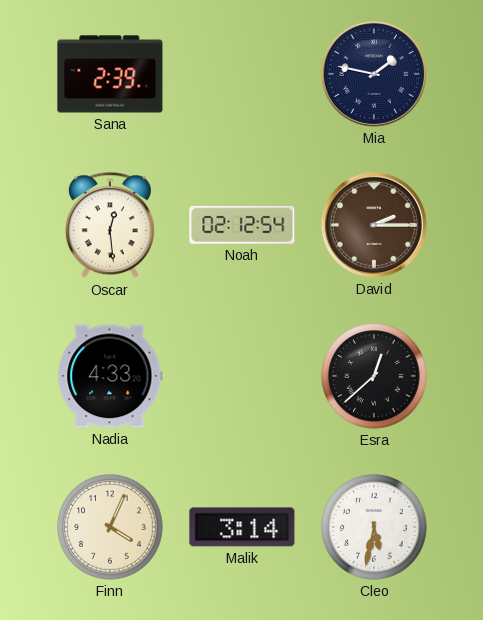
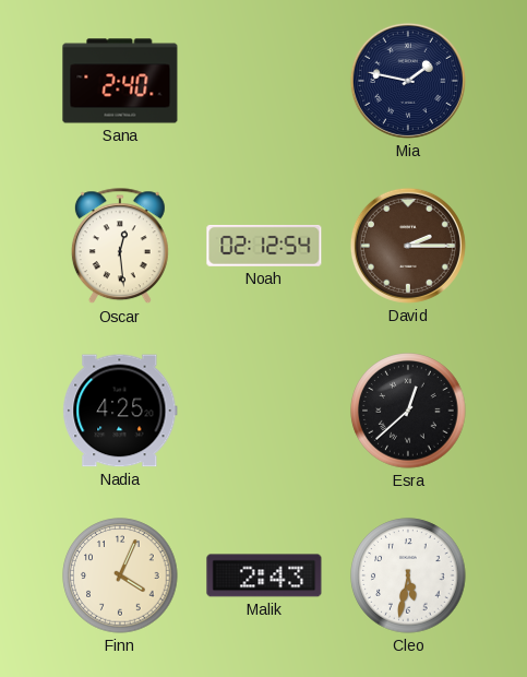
Sana: 2:39 -> 2:40 (120, 81)
Nadia: 4:33 -> 4:25 (120, 411)
Malik: 3:14 -> 2:43 (264, 575)
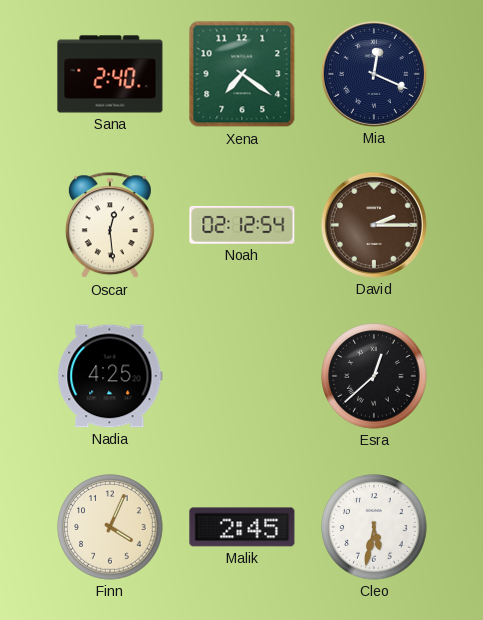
Xena: none -> 7:21 (242, 74)
Mia: 1:47 -> 12:19 (374, 74)
Malik: 2:43 -> 2:45 (242, 527)
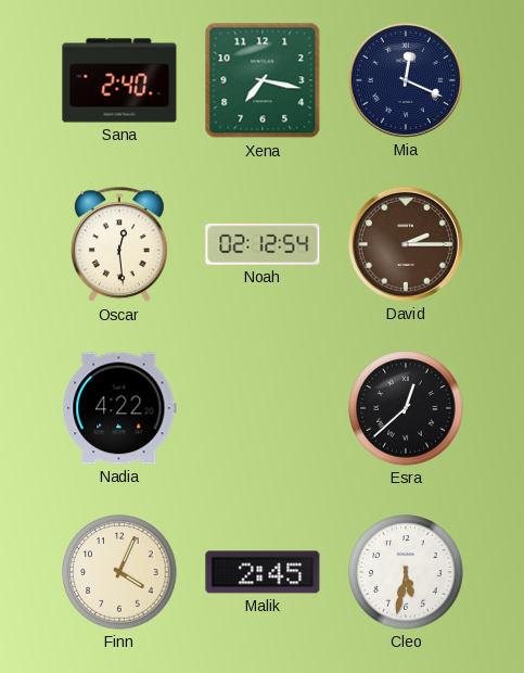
Xena: 7:21 -> 7:17 (263, 80)
Nadia: 4:25 -> 4:22 (119, 408)
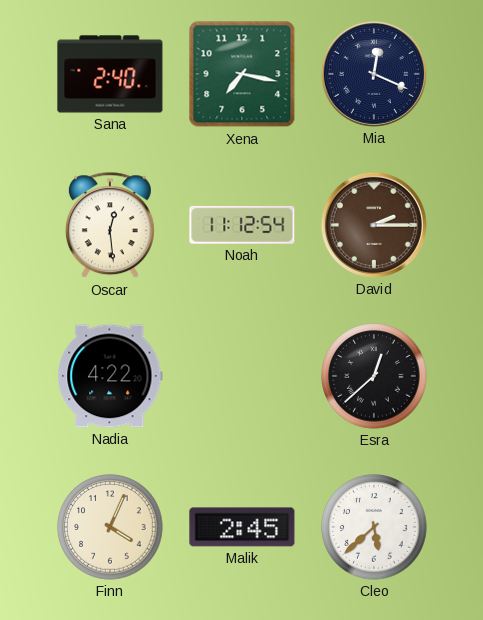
Noah: 02:12 -> 11:12 (242, 225)
Cleo: 5:32 -> 5:38 (374, 527)
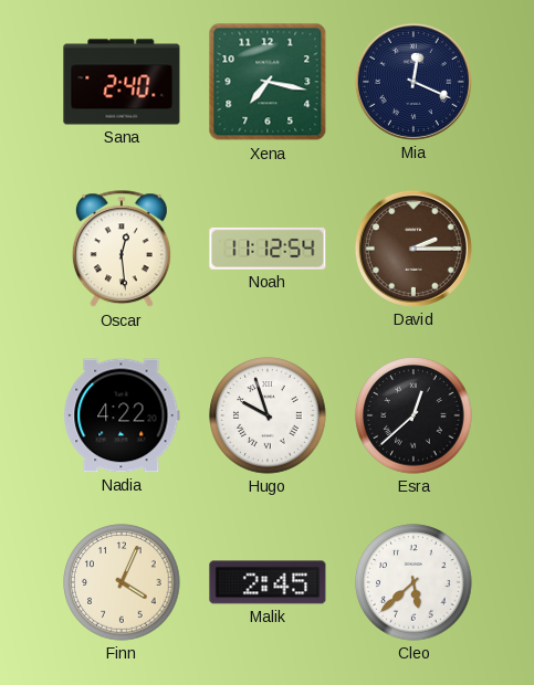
Hugo: none -> 9:57 (268, 415)
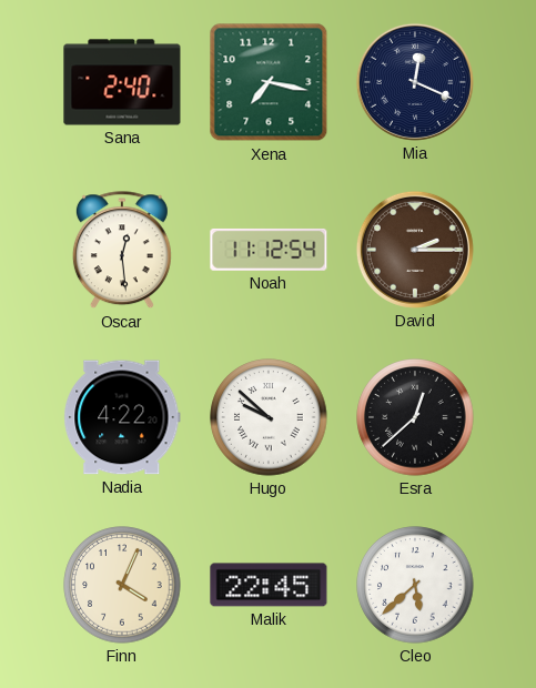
Hugo: 9:57 -> 9:52 (269, 417)
Malik: 2:45 -> 22:45 (269, 585)
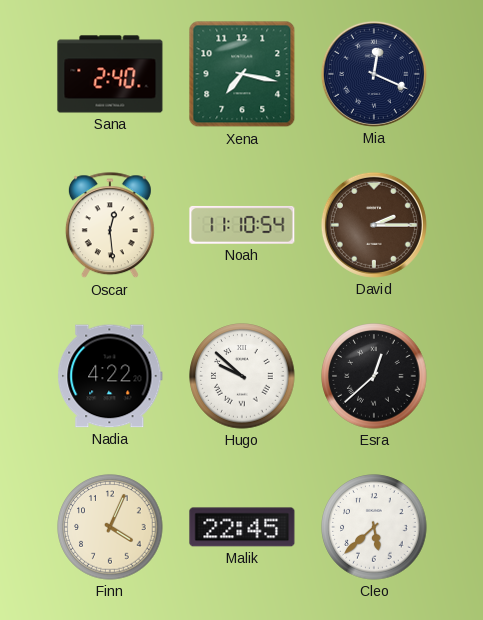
Noah: 11:12 -> 11:10 (242, 225)
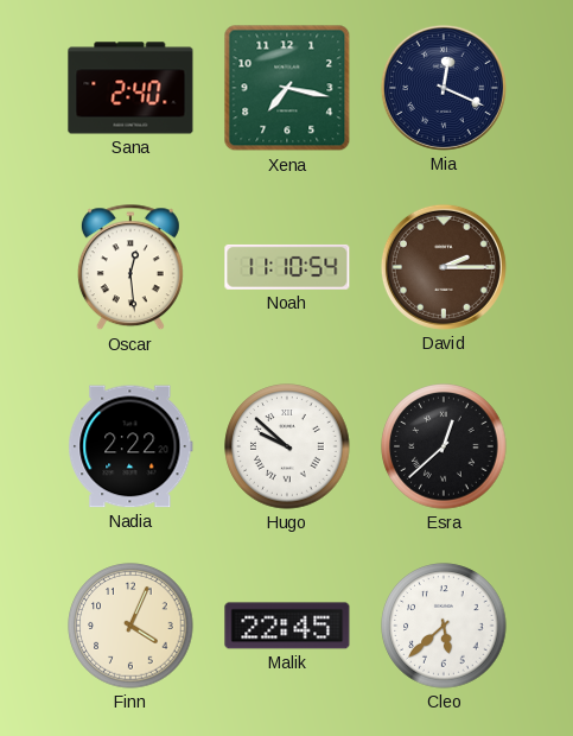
Nadia: 4:22 -> 2:22 (130, 446)
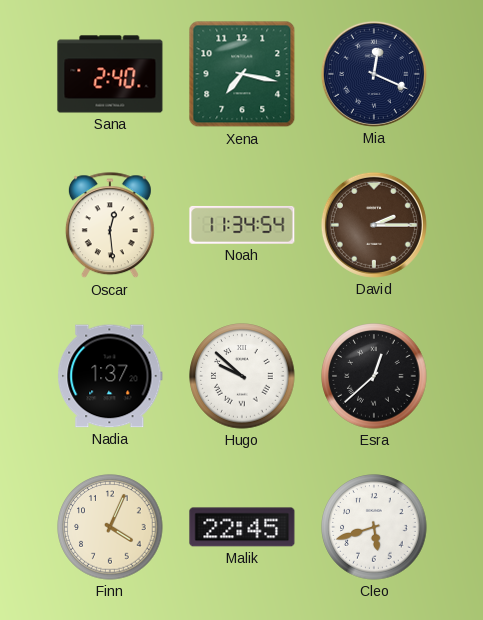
Noah: 11:10 -> 11:34 (242, 225)
Nadia: 2:22 -> 1:37 (110, 376)
Cleo: 5:38 -> 5:42 (374, 527)
